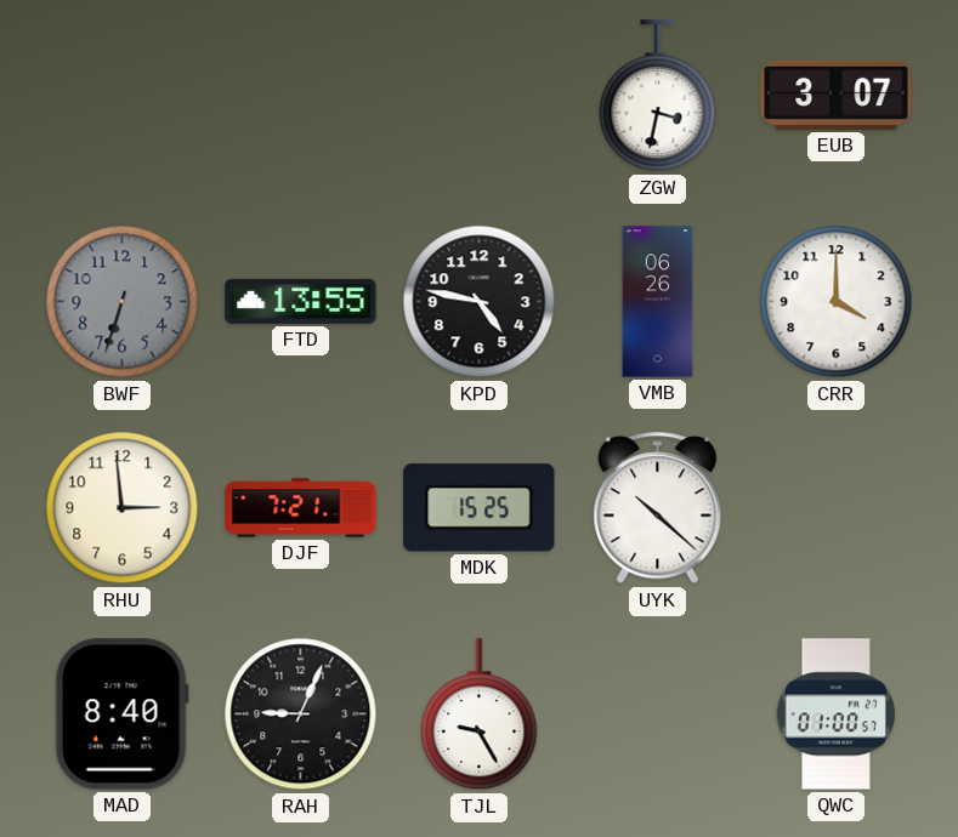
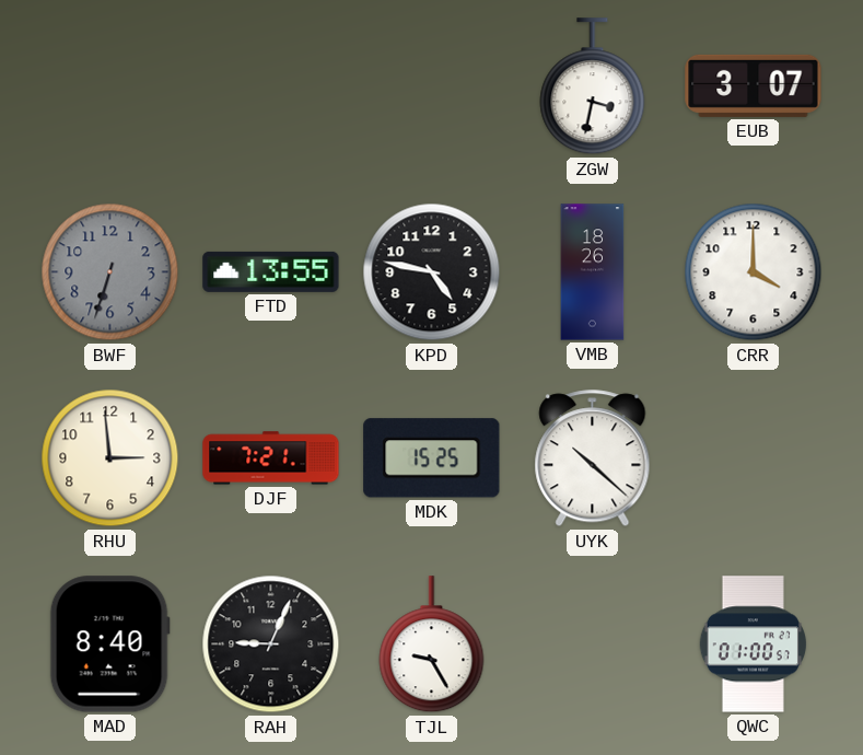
VMB: 06:26 -> 18:26 (593, 272)
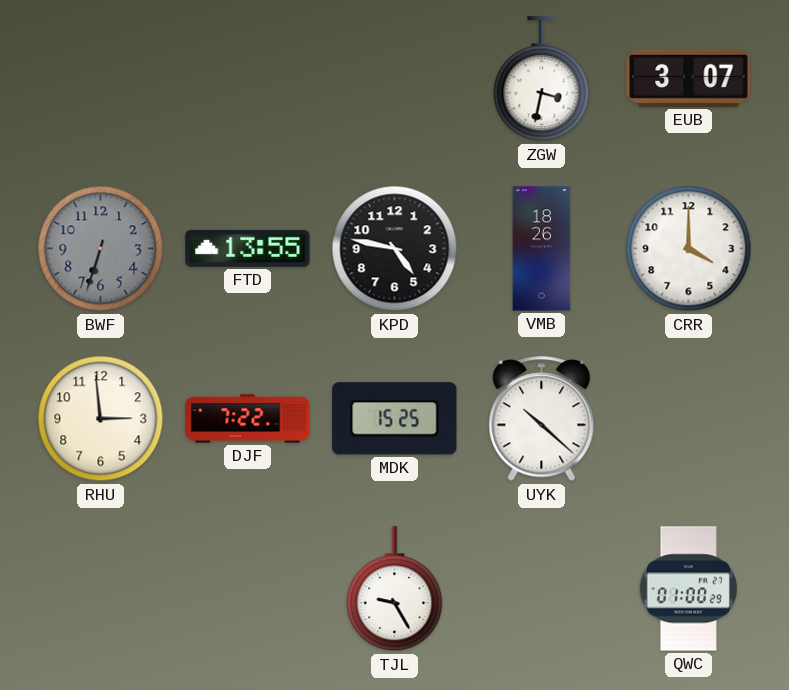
DJF: 7:21 -> 7:22 (248, 419)
MAD: 8:40 -> none (109, 644)
RAH: 9:04 -> none (271, 644)
QWC: 01:00:57 -> 01:00:29 (688, 589)
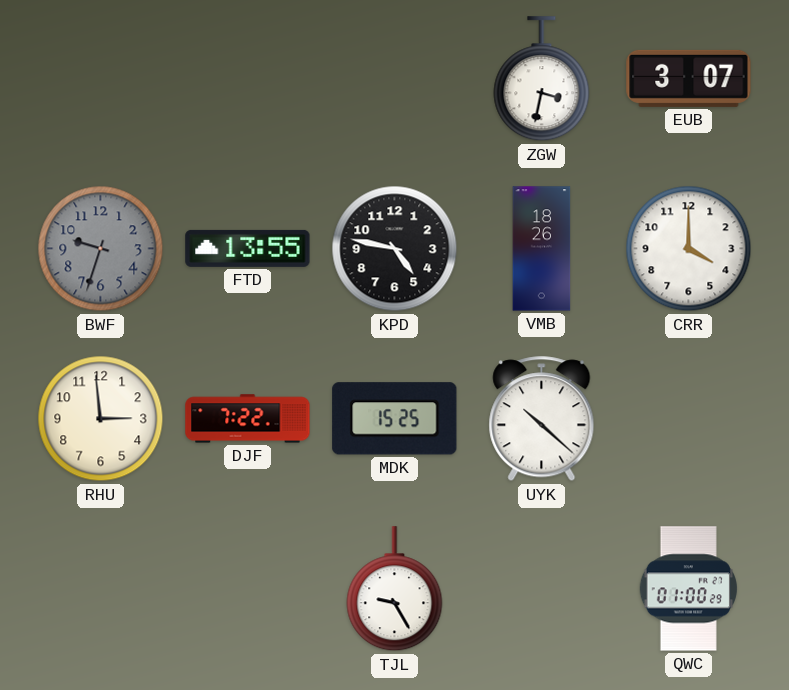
BWF: 6:33 -> 9:33 (101, 249)
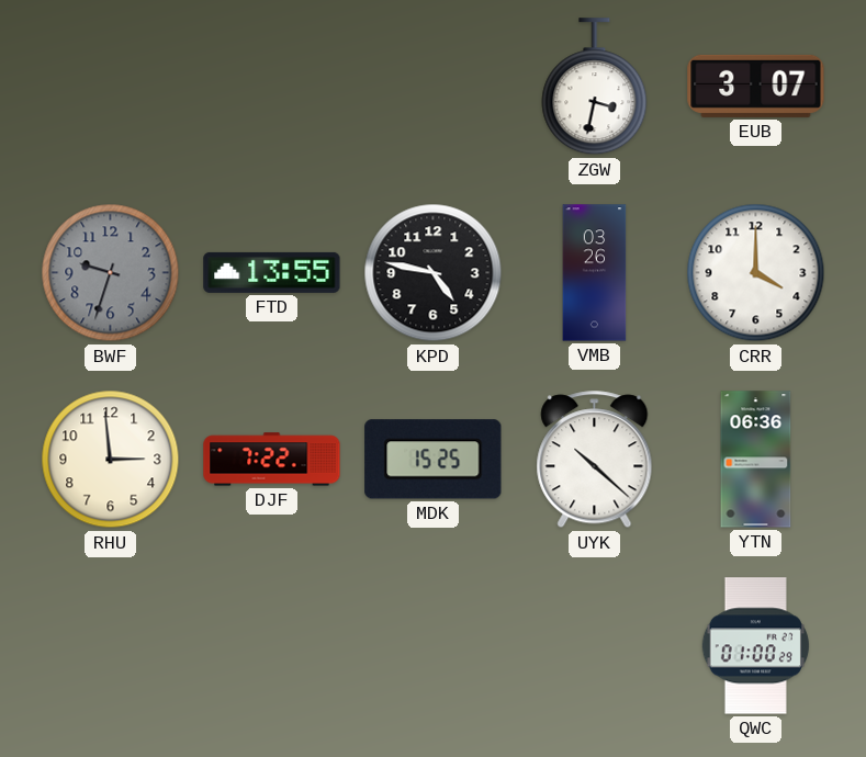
VMB: 18:26 -> 03:26 (595, 273)
YTN: none -> 06:36 (756, 460)
TJL: 9:25 -> none (395, 589)
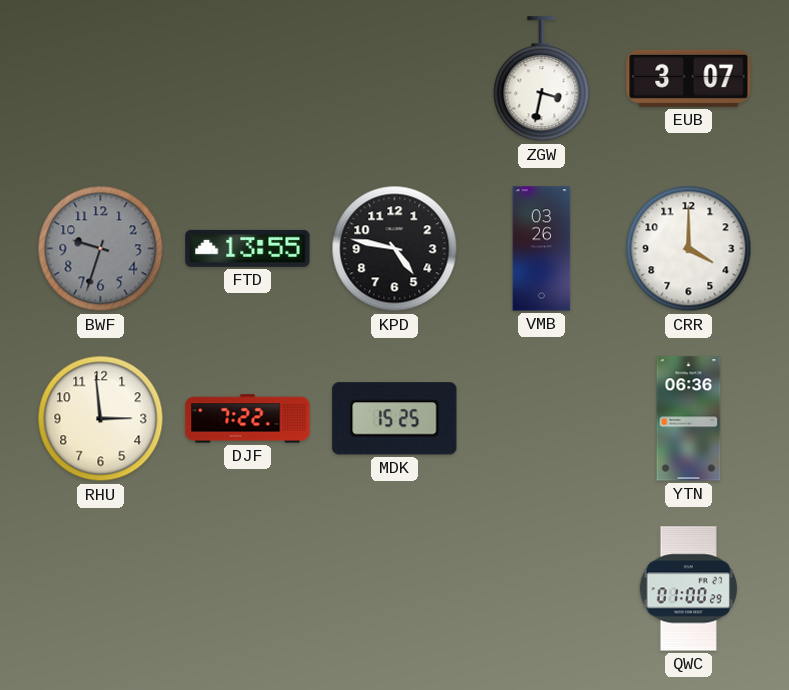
UYK: 10:22 -> none (595, 460)
